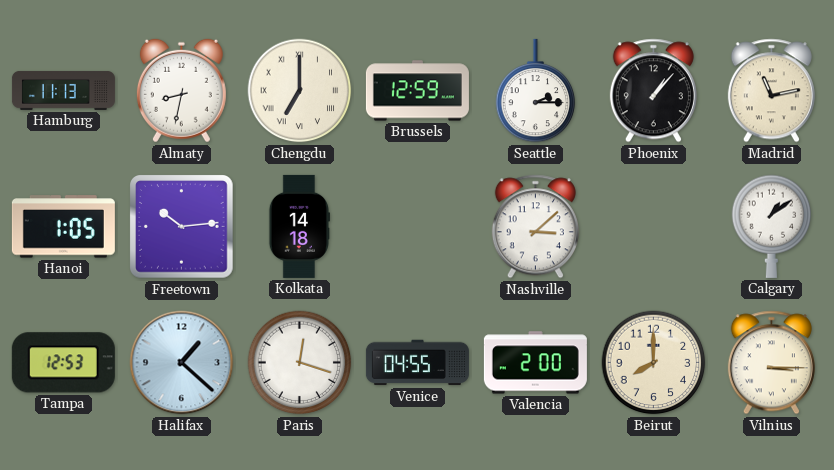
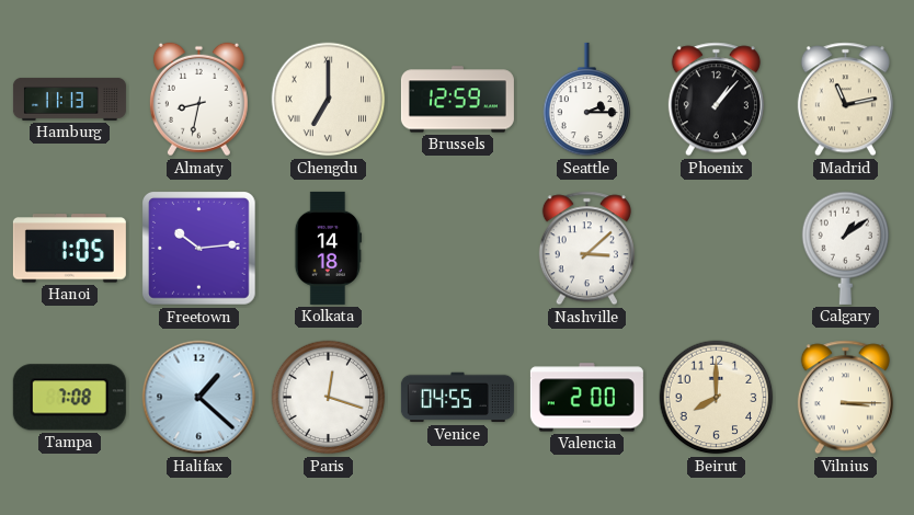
Tampa: 12:53 -> 7:08 (69, 398)
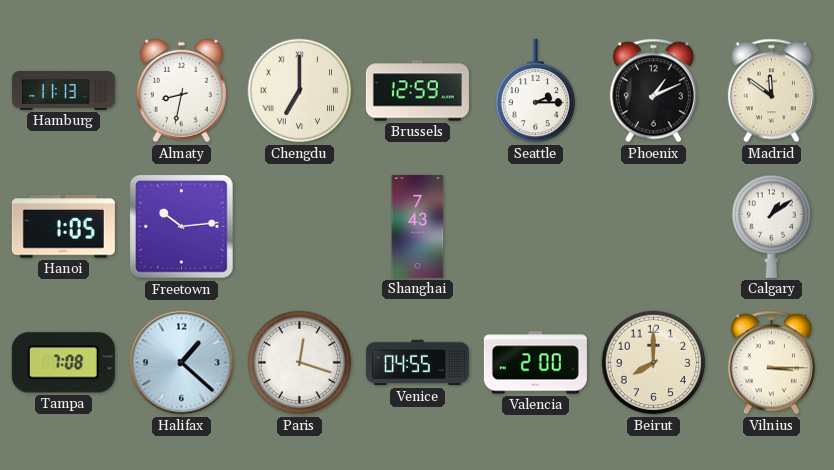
Phoenix: 1:07 -> 1:11 (653, 91)
Madrid: 11:13 -> 11:51 (771, 91)
Kolkata: 14:18 -> none (328, 248)
Shanghai: none -> 7:43 (418, 226)
Nashville: 3:08 -> none (586, 249)
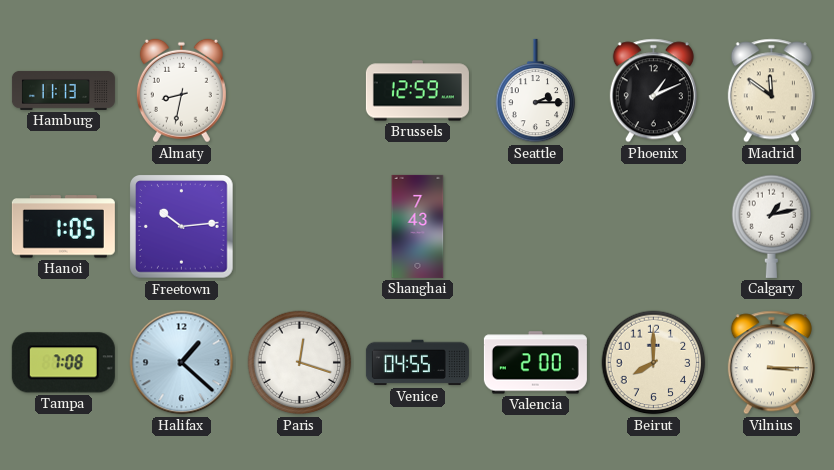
Chengdu: 7:00 -> none (300, 91)
Calgary: 1:09 -> 1:13 (772, 226)
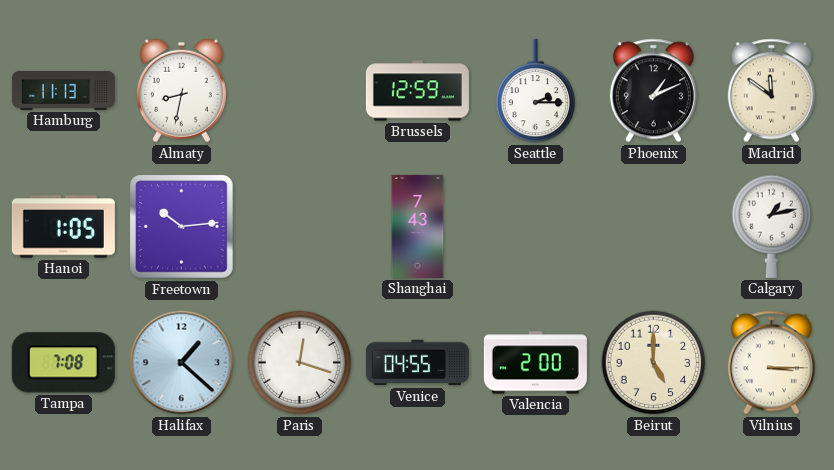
Beirut: 8:00 -> 5:00 (654, 363)
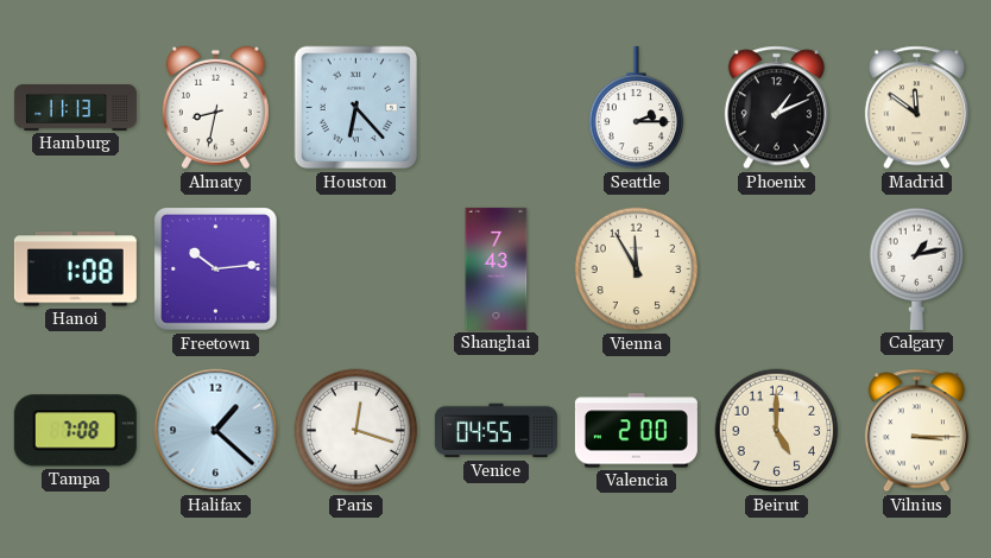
Houston: none -> 6:23 (356, 108)
Brussels: 12:59 -> none (417, 91)
Hanoi: 1:05 -> 1:08 (75, 270)
Vienna: none -> 11:55 (637, 270)
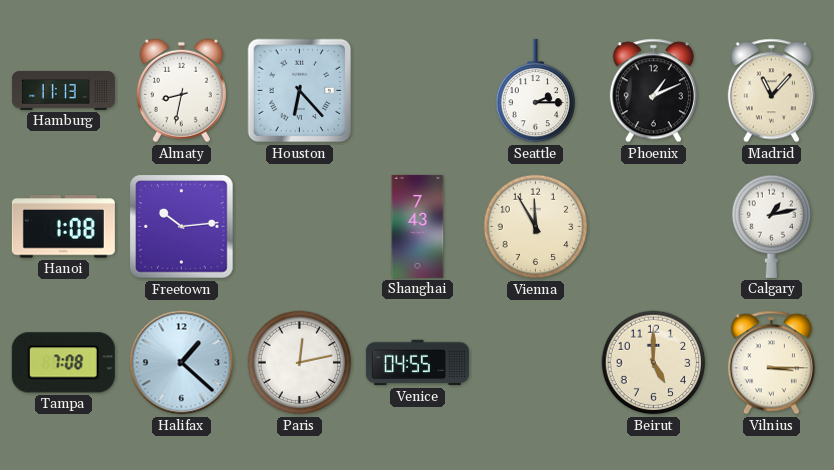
Madrid: 11:51 -> 11:07 (771, 91)
Paris: 12:18 -> 12:13 (300, 363)
Valencia: 2:00 -> none (636, 431)
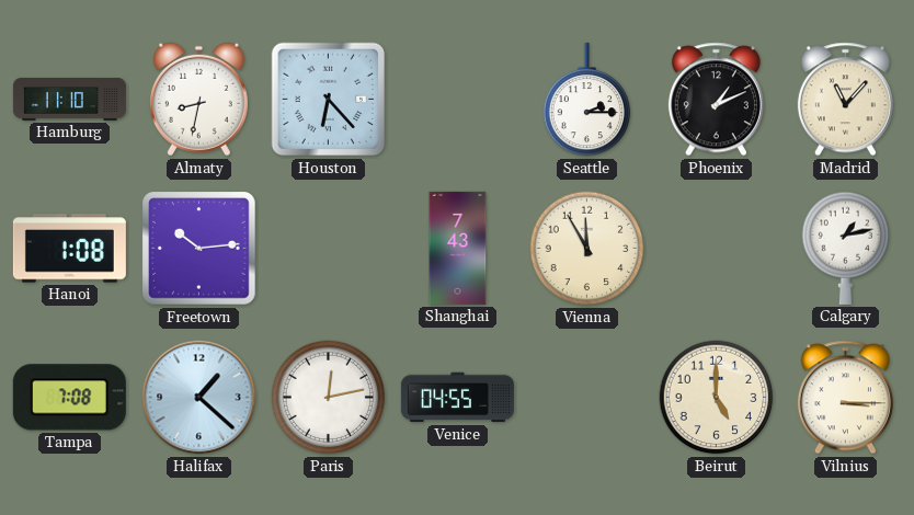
Hamburg: 11:13 -> 11:10 (69, 100)
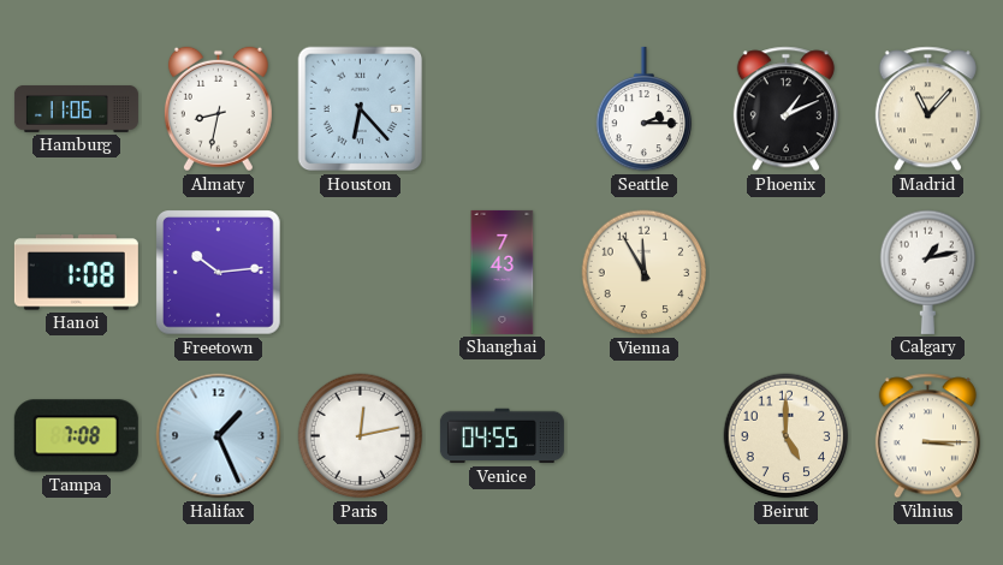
Hamburg: 11:10 -> 11:06 (76, 109)
Halifax: 1:22 -> 1:26 (219, 436)
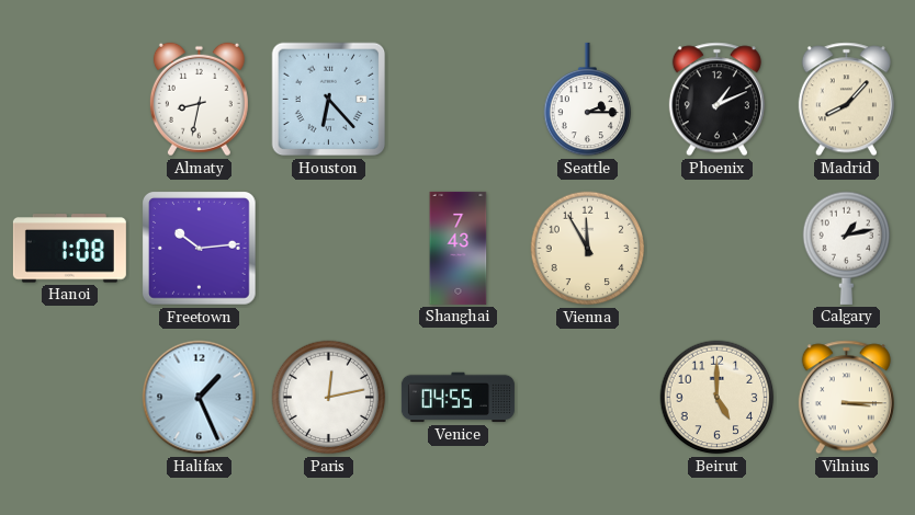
Hamburg: 11:06 -> none (76, 109)
Madrid: 11:07 -> 8:07 (846, 100)
Tampa: 7:08 -> none (76, 436)
